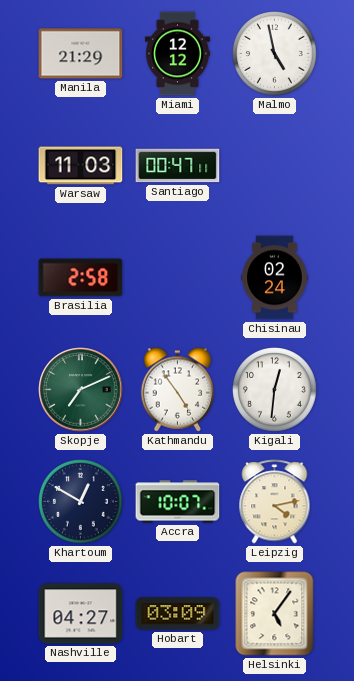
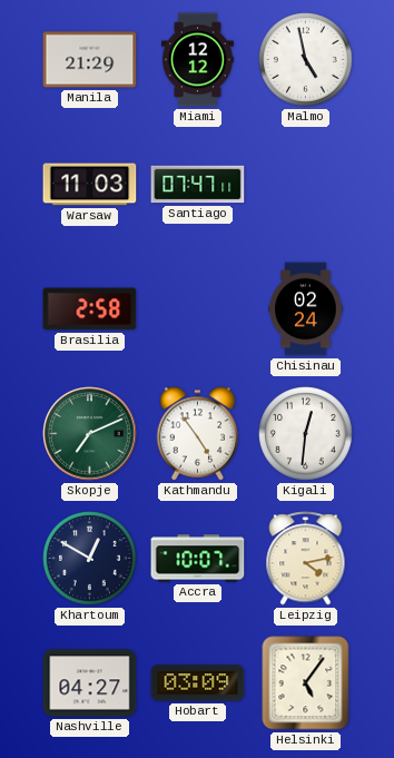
Santiago: 00:47 -> 07:47 (198, 185)
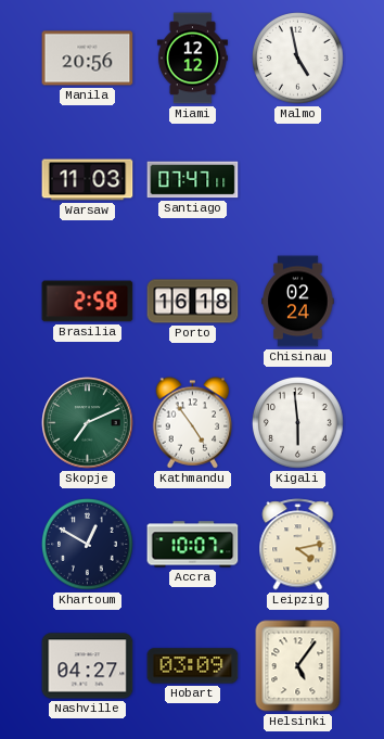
Manila: 21:29 -> 20:56 (88, 59)
Porto: none -> 16:18 (193, 302)
Kigali: 12:31 -> 5:59 (298, 423)
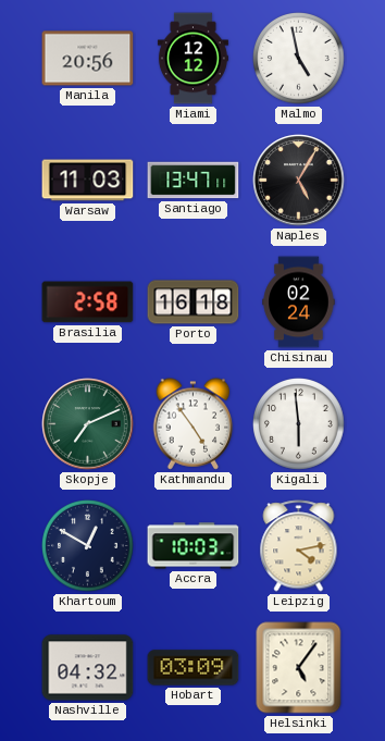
Santiago: 07:47 -> 13:47 (194, 181)
Naples: none -> 5:05 (299, 181)
Accra: 10:07 -> 10:03 (194, 546)
Nashville: 04:27 -> 04:32 (88, 668)
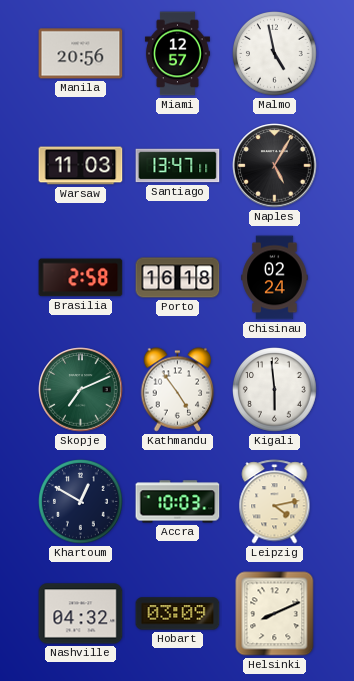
Miami: 12:12 -> 12:57 (177, 54)
Helsinki: 5:06 -> 8:11 (275, 614)
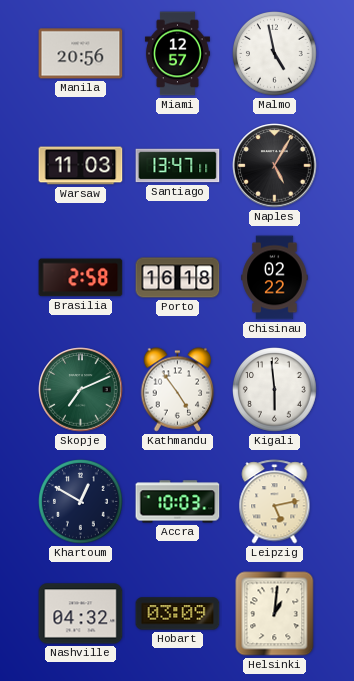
Chisinau: 02:24 -> 02:22 (275, 278)
Leipzig: 4:13 -> 5:13 (275, 502)
Helsinki: 8:11 -> 1:01 (275, 614)
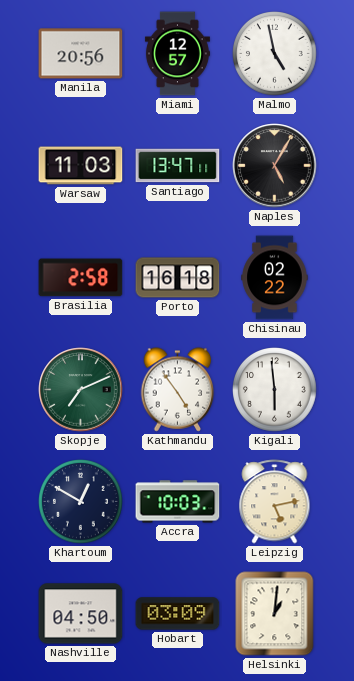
Nashville: 04:32 -> 04:50 (81, 614)
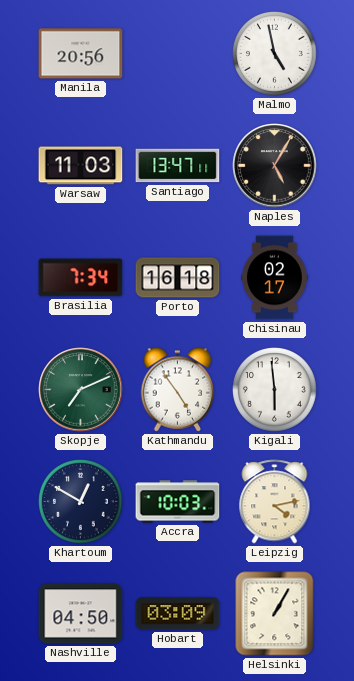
Miami: 12:57 -> none (177, 54)
Brasilia: 2:58 -> 7:34 (81, 278)
Chisinau: 02:22 -> 02:17 (275, 278)
Leipzig: 5:13 -> 4:13 (275, 502)
Helsinki: 1:01 -> 1:05 (275, 614)
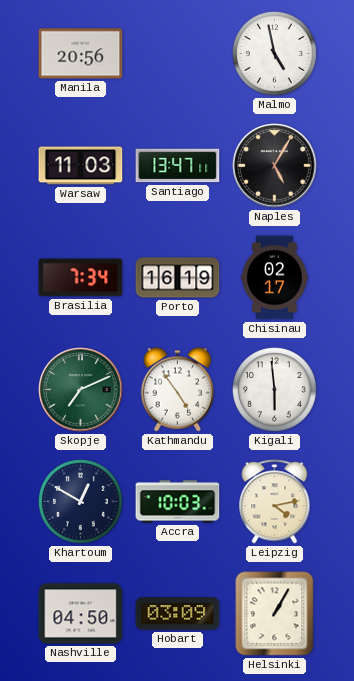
Porto: 16:18 -> 16:19 (178, 278)
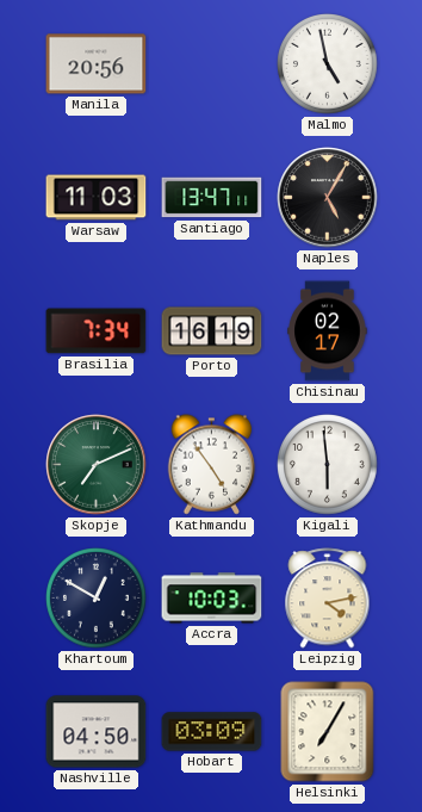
Helsinki: 1:05 -> 7:05 (328, 732)
